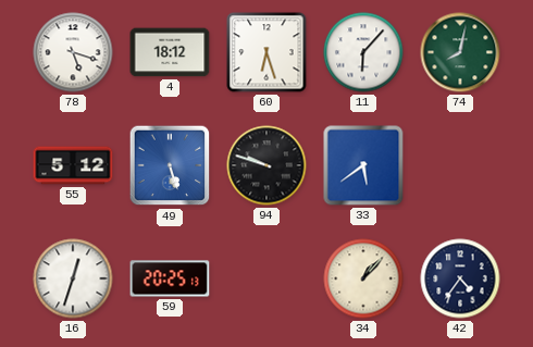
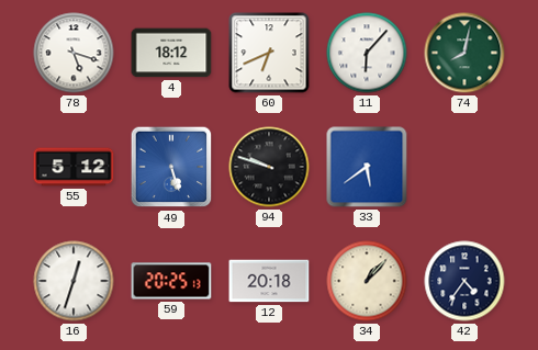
60: 6:27 -> 6:41 (269, 53)
12: none -> 20:18 (269, 281)
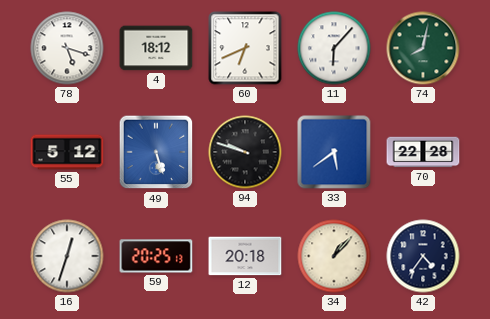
70: none -> 22:28 (423, 152)
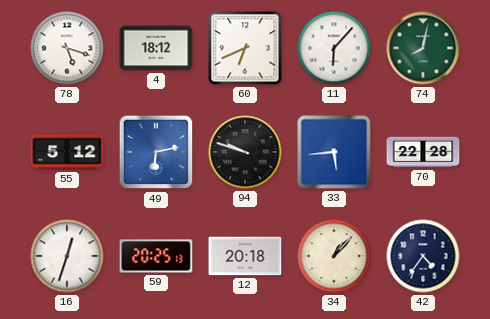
49: 5:27 -> 6:13 (156, 152)
33: 5:39 -> 5:44 (334, 152)
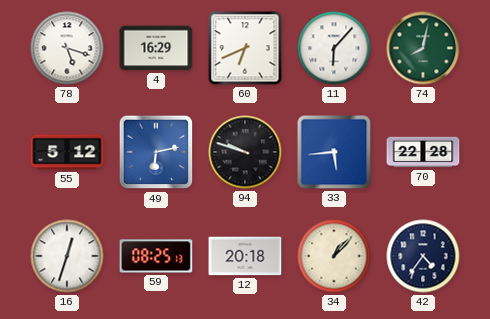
4: 18:12 -> 16:29 (156, 48)
59: 20:25 -> 08:25 (156, 256)
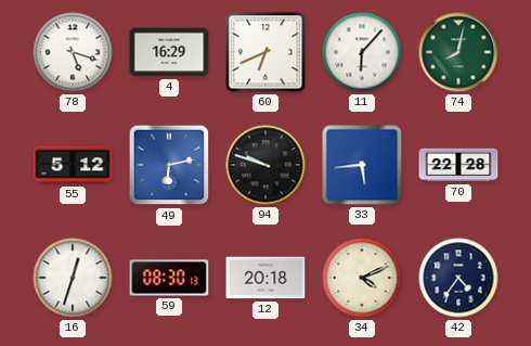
59: 08:25 -> 08:30 (169, 278)
34: 1:07 -> 4:11 (362, 278)
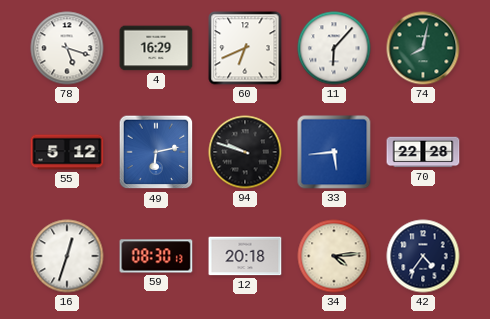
34: 4:11 -> 4:14 (334, 256)
